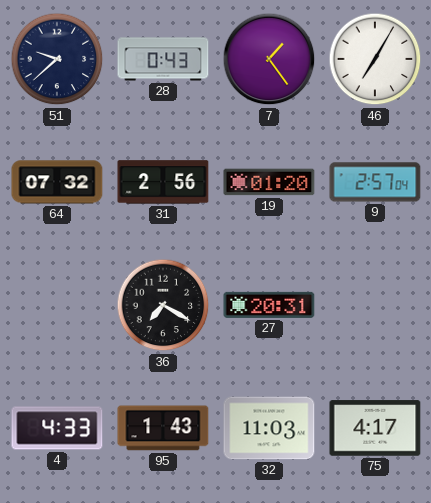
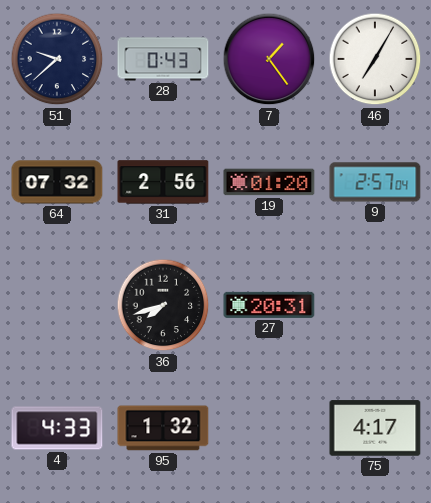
36: 7:20 -> 7:42 (163, 305)
95: 1:43 -> 1:32 (163, 428)
32: 11:03 -> none (269, 428)
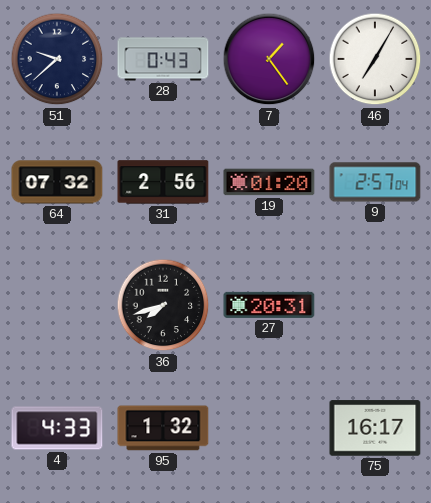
75: 4:17 -> 16:17 (375, 428)
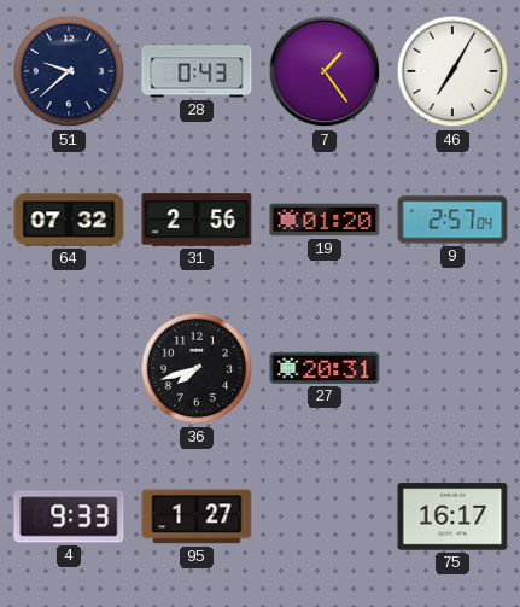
4: 4:33 -> 9:33 (69, 516)
95: 1:32 -> 1:27 (197, 516)
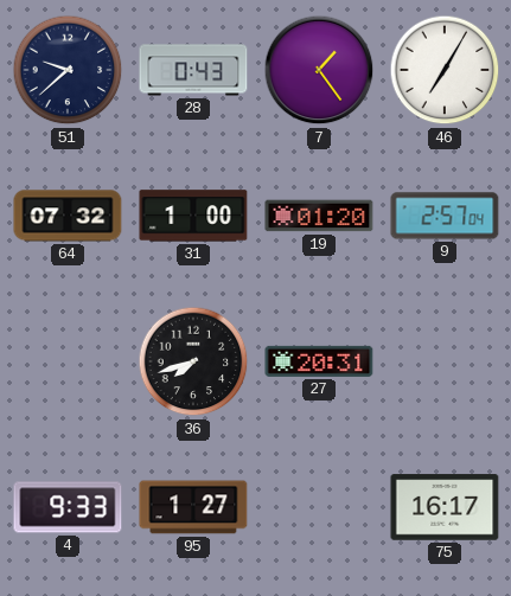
31: 2:56 -> 1:00 (193, 216)
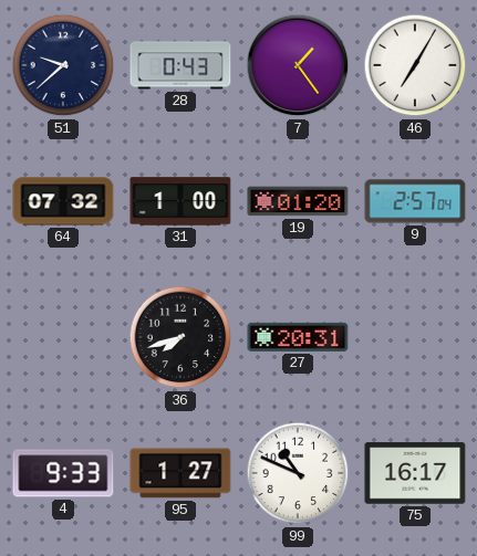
99: none -> 10:49 (298, 473)
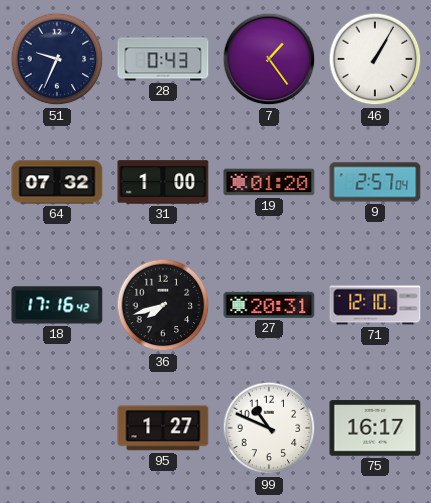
51: 9:38 -> 9:34 (57, 59)
46: 7:05 -> 1:05 (375, 59)
18: none -> 17:16 (57, 305)
71: none -> 12:10 (375, 305)
4: 9:33 -> none (63, 473)
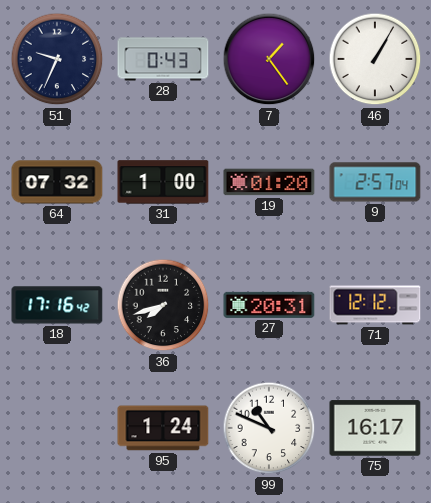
71: 12:10 -> 12:12 (375, 305)
95: 1:27 -> 1:24 (163, 428)
